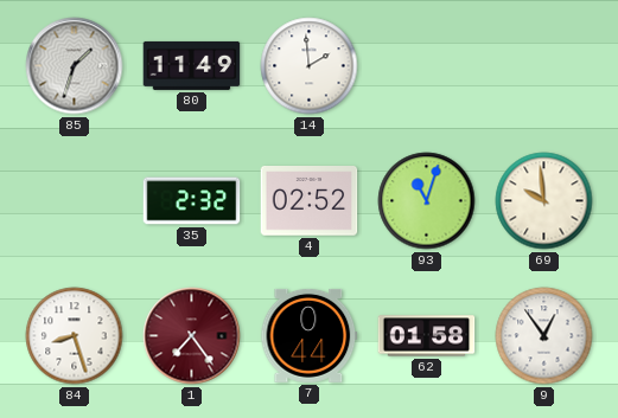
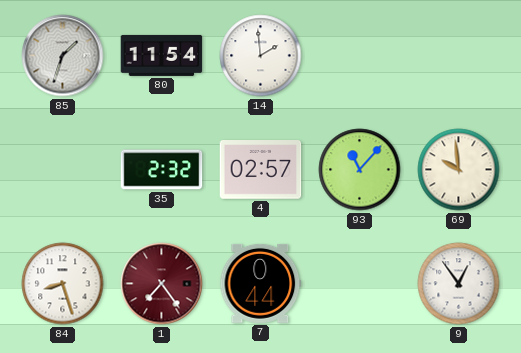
80: 11:49 -> 11:54 (162, 55)
4: 02:52 -> 02:57 (261, 170)
93: 11:03 -> 11:07 (360, 170)
62: 01:58 -> none (427, 336)
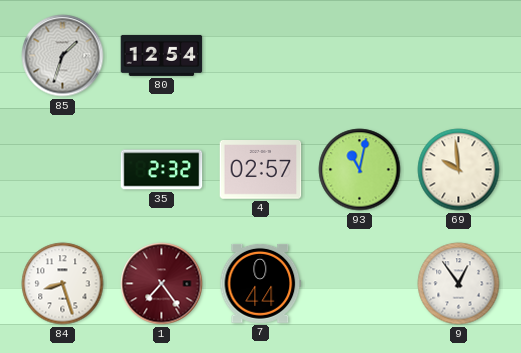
80: 11:54 -> 12:54 (162, 55)
14: 1:59 -> none (261, 56)
93: 11:07 -> 11:02 (360, 170)
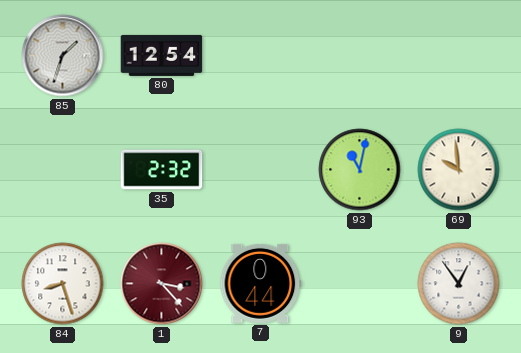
4: 02:57 -> none (261, 170)
1: 7:24 -> 3:23 (162, 284)
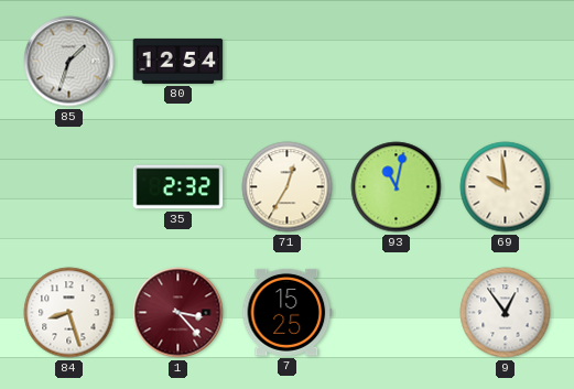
71: none -> 12:35 (288, 187)
7: 0:44 -> 15:25 (288, 312)
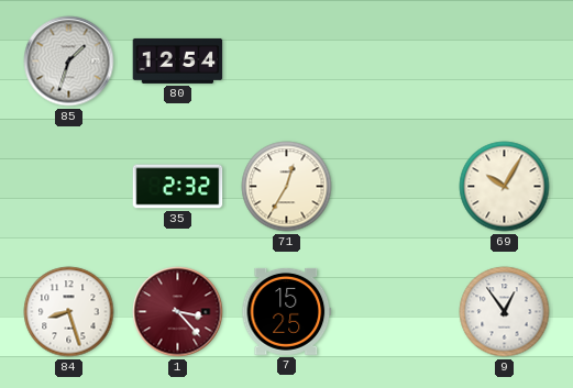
93: 11:02 -> none (397, 187)
69: 9:59 -> 10:05 (505, 187)
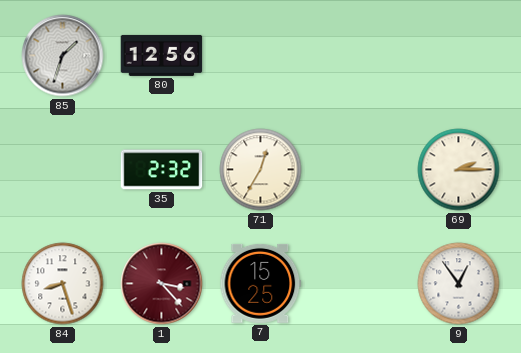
80: 12:54 -> 12:56 (162, 55)
69: 10:05 -> 2:15 (459, 170)
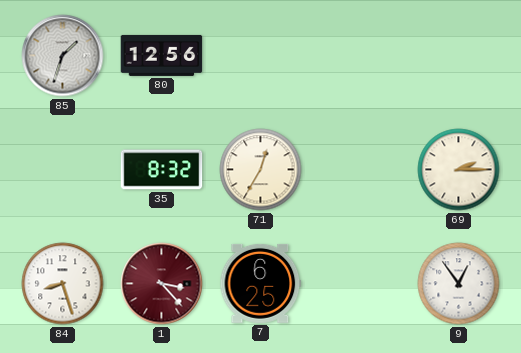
35: 2:32 -> 8:32 (162, 170)
7: 15:25 -> 6:25 (261, 283)
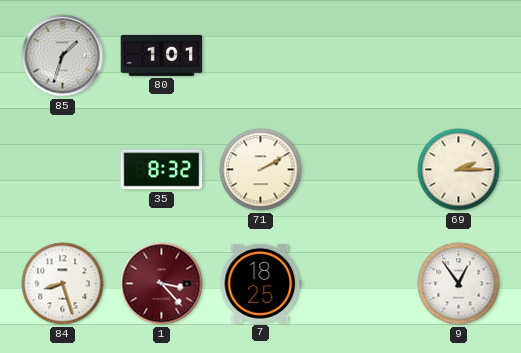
80: 12:56 -> 1:01 (162, 55)
71: 12:35 -> 2:10 (261, 170)
7: 6:25 -> 18:25 (261, 283)
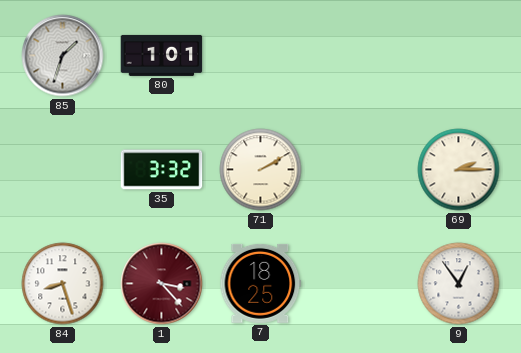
35: 8:32 -> 3:32 (162, 170)
